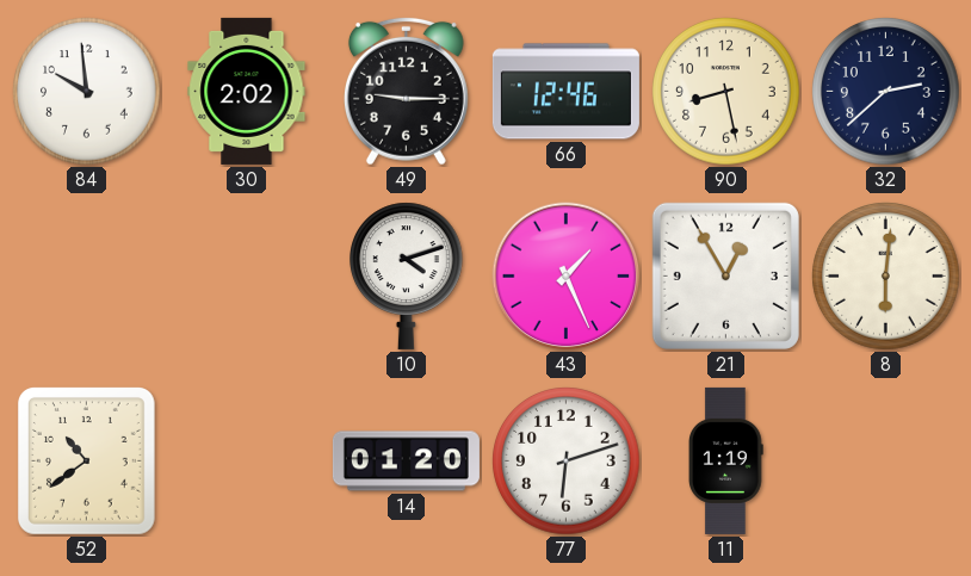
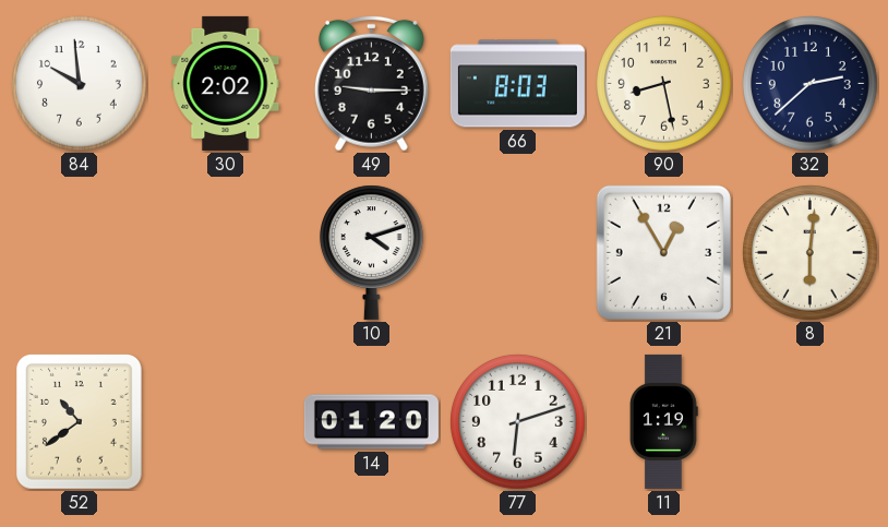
66: 12:46 -> 8:03 (517, 84)
43: 1:26 -> none (567, 277)
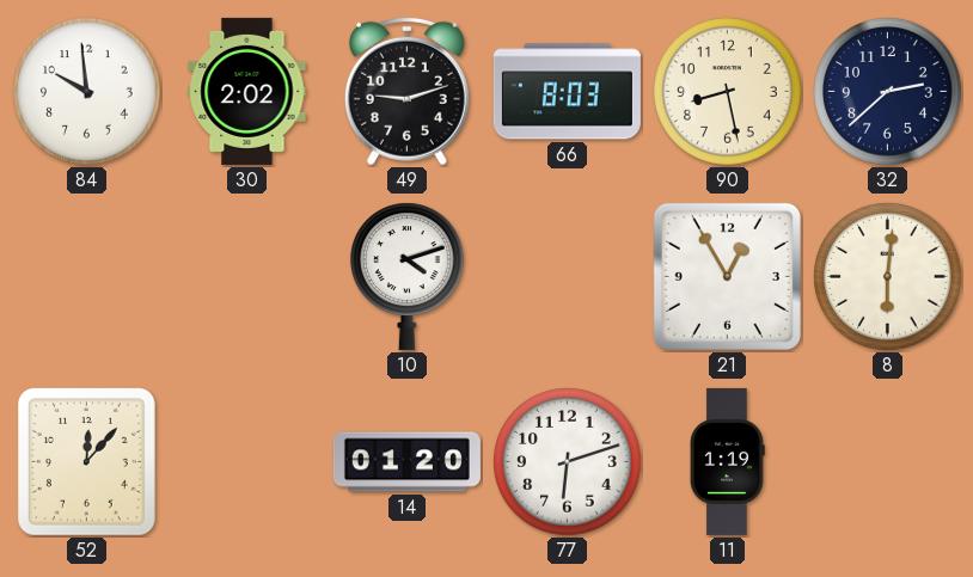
49: 9:15 -> 9:12 (406, 91)
52: 10:39 -> 12:07 (86, 462)
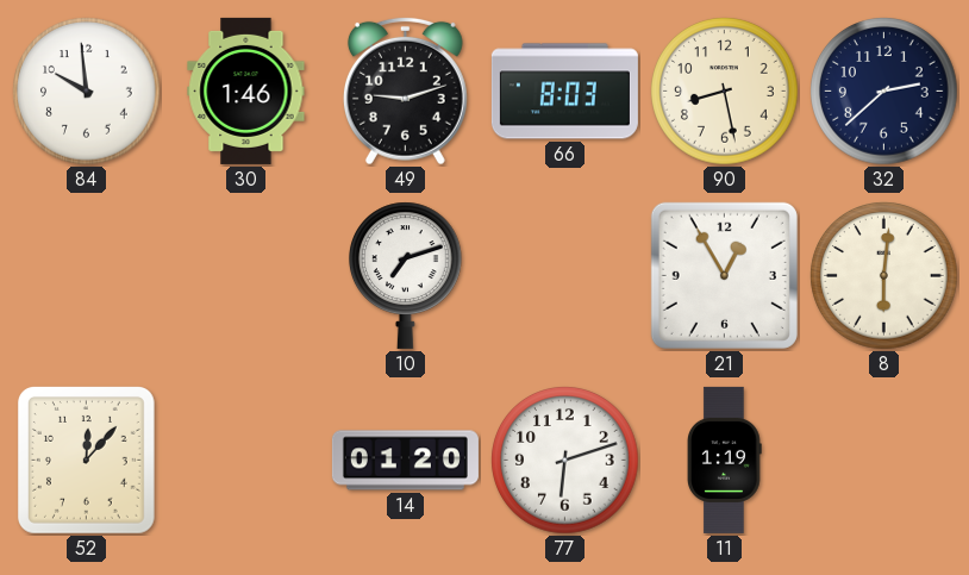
30: 2:02 -> 1:46 (246, 90)
10: 4:12 -> 7:12 (406, 275)
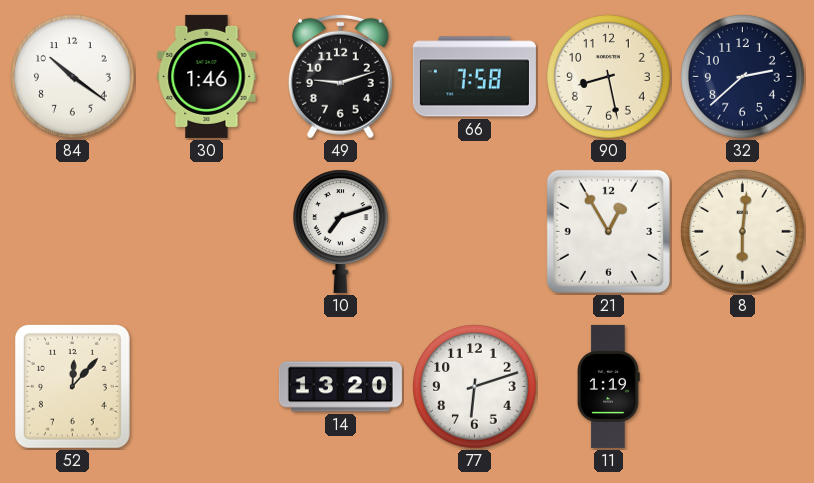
84: 9:59 -> 10:21 (73, 77)
66: 8:03 -> 7:58 (474, 77)
14: 01:20 -> 13:20 (340, 387)
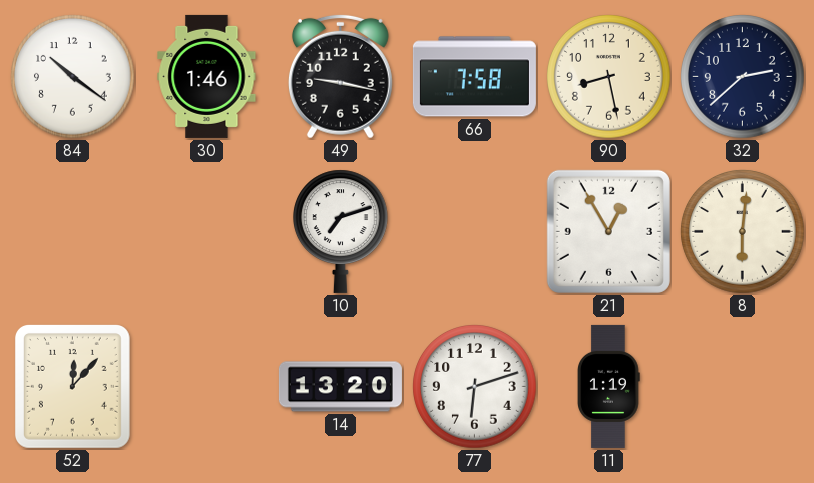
49: 9:12 -> 9:17 (340, 76)
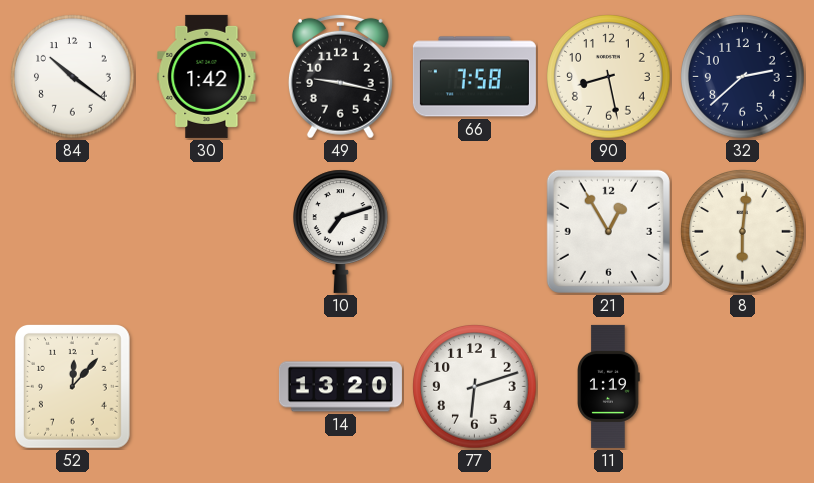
30: 1:46 -> 1:42 (207, 76)
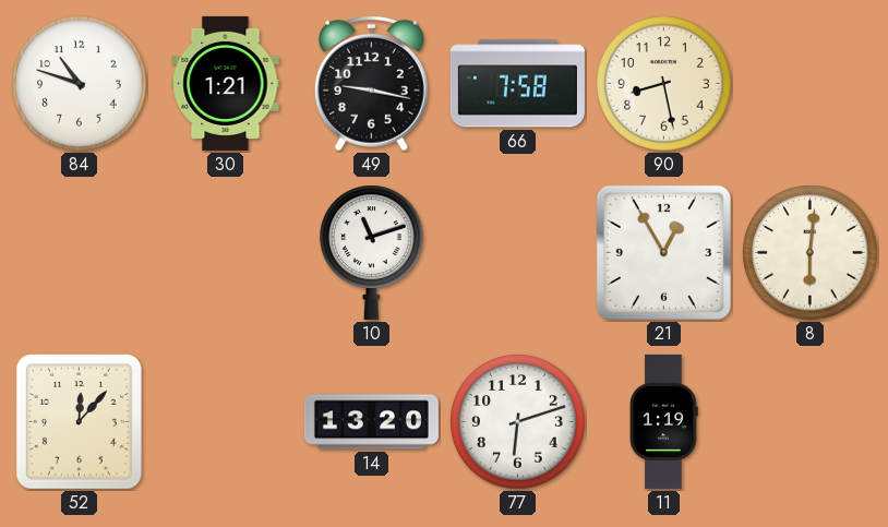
84: 10:21 -> 10:48 (80, 84)
30: 1:42 -> 1:21 (226, 83)
32: 2:38 -> none (743, 77)
10: 7:12 -> 11:12 (372, 252)
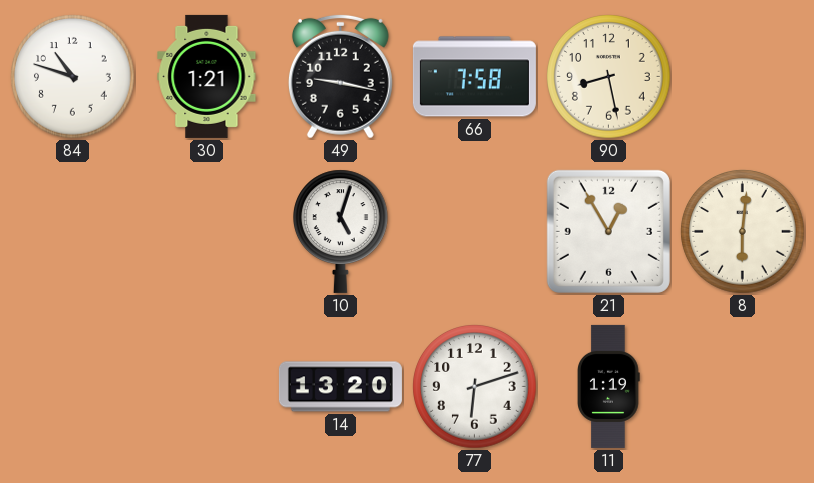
10: 11:12 -> 5:03 (341, 231)
52: 12:07 -> none (79, 422)
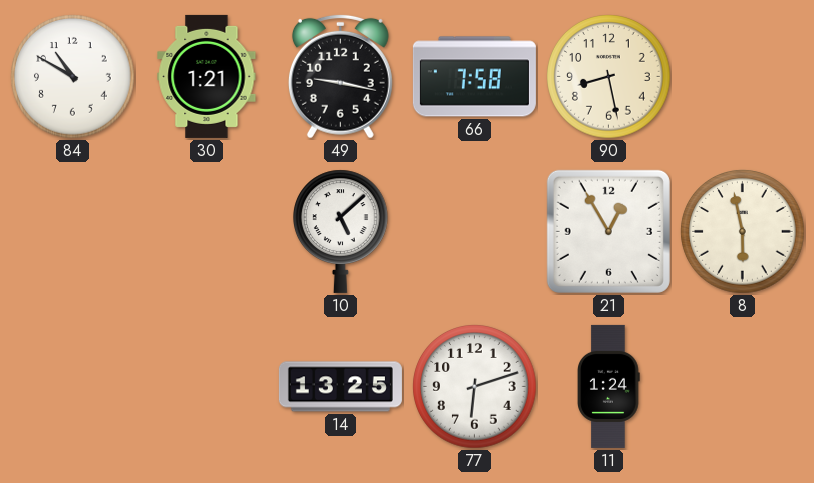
84: 10:48 -> 10:50 (73, 77)
10: 5:03 -> 5:08 (341, 231)
8: 6:01 -> 5:58 (743, 232)
14: 13:20 -> 13:25 (340, 387)
11: 1:19 -> 1:24 (609, 386)
